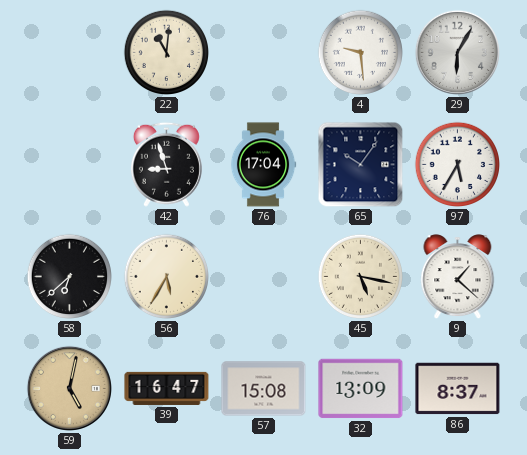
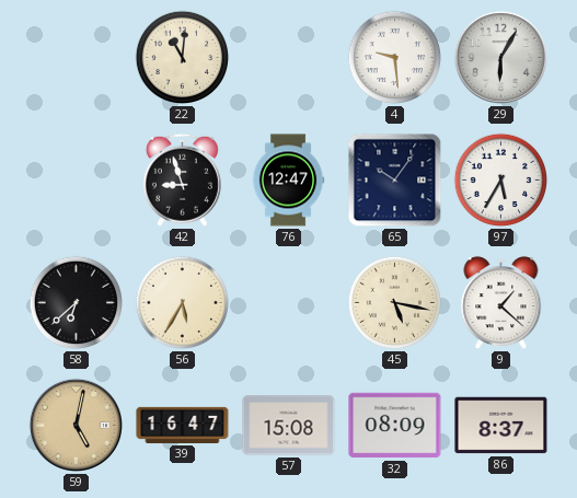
76: 17:04 -> 12:47 (288, 181)
32: 13:09 -> 08:09 (395, 426)
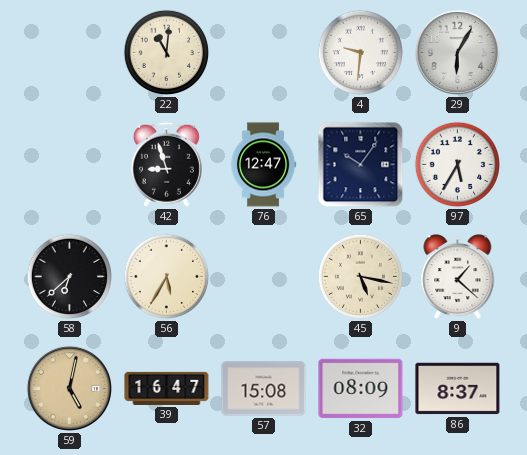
4: 9:29 -> 9:31 (361, 53)
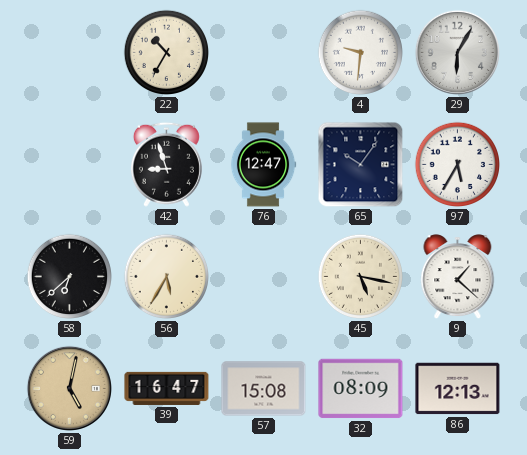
22: 11:01 -> 10:35 (167, 53)
86: 8:37 -> 12:13 (458, 389)
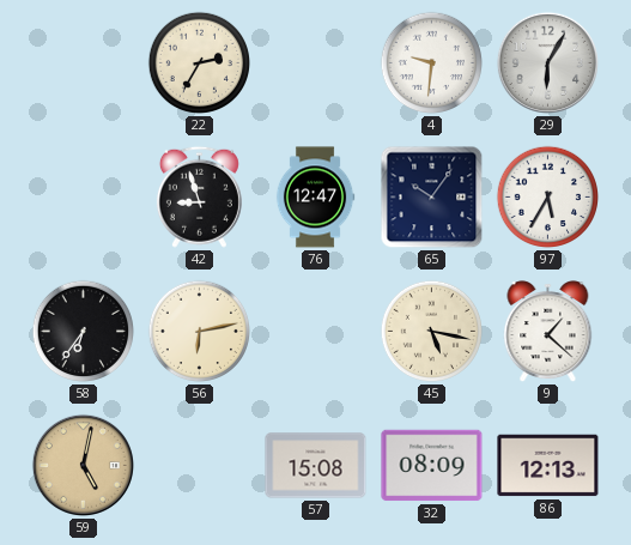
22: 10:35 -> 2:35 (200, 63)
58: 6:38 -> 6:36 (84, 332)
56: 5:35 -> 6:13 (200, 332)
39: 16:47 -> none (167, 388)
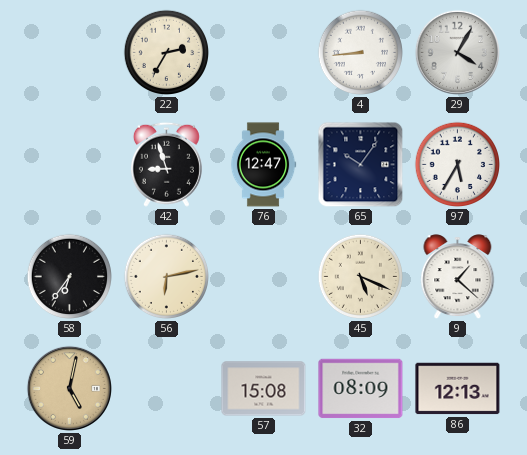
4: 9:31 -> 8:44 (361, 53)
29: 6:05 -> 4:05 (457, 52)
45: 5:17 -> 5:19 (361, 277)
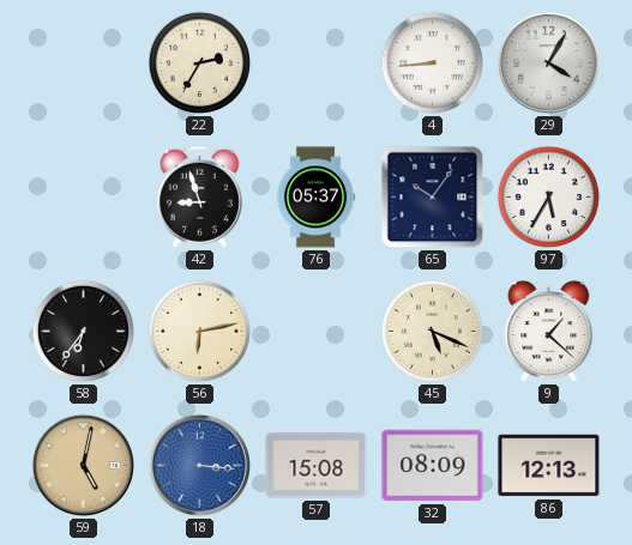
76: 12:47 -> 05:37 (315, 198)
18: none -> 3:16 (199, 465)
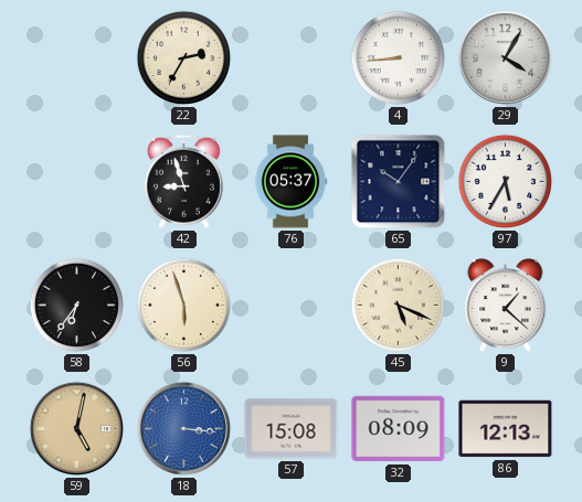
56: 6:13 -> 5:57 (184, 306)
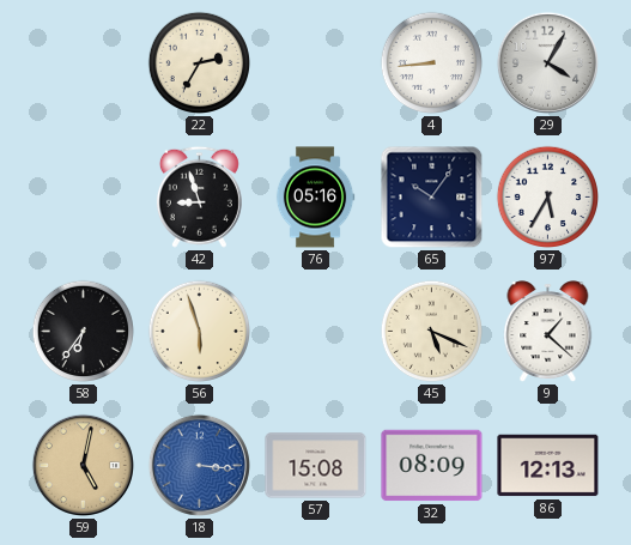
76: 05:37 -> 05:16 (315, 198)
